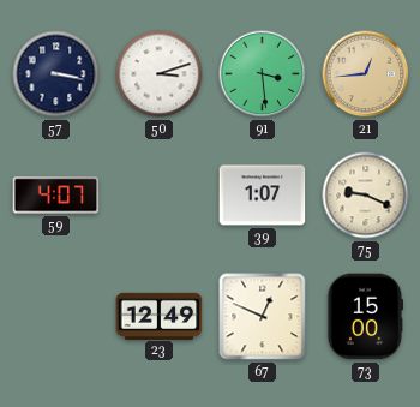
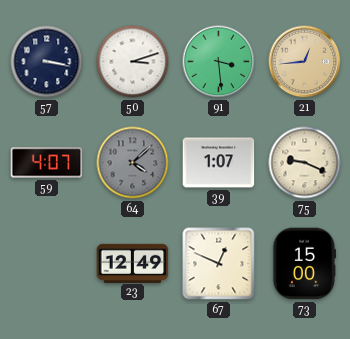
64: none -> 4:08 (133, 163)
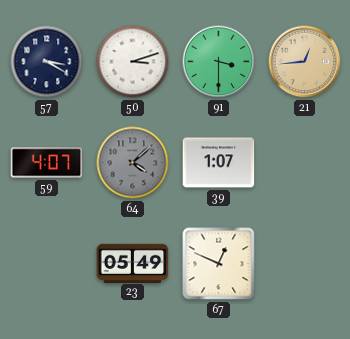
57: 3:17 -> 3:20 (47, 62)
91: 3:29 -> 3:30 (219, 62)
75: 9:19 -> none (305, 163)
23: 12:49 -> 05:49 (133, 263)
73: 15:00 -> none (303, 264)
